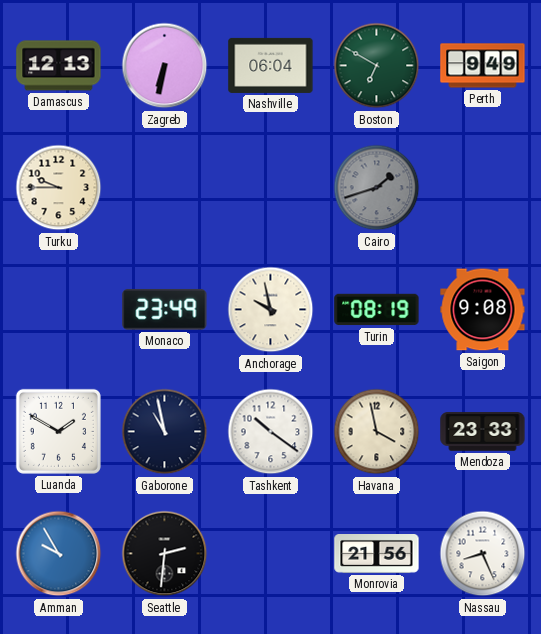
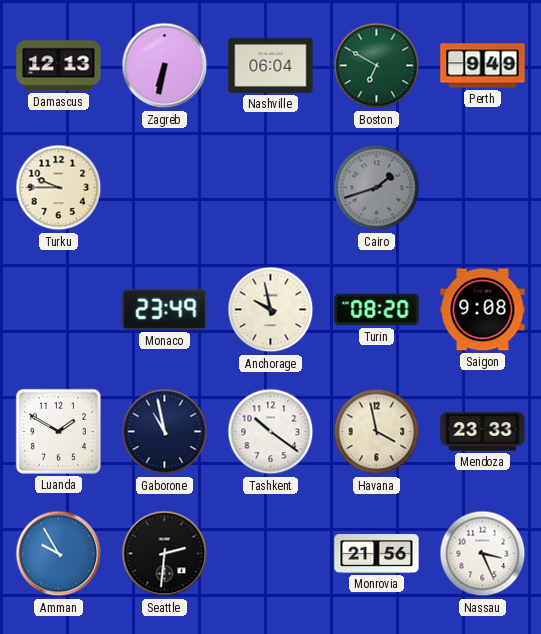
Turin: 08:19 -> 08:20 (377, 310)
Nassau: 8:26 -> 3:26 (483, 554)
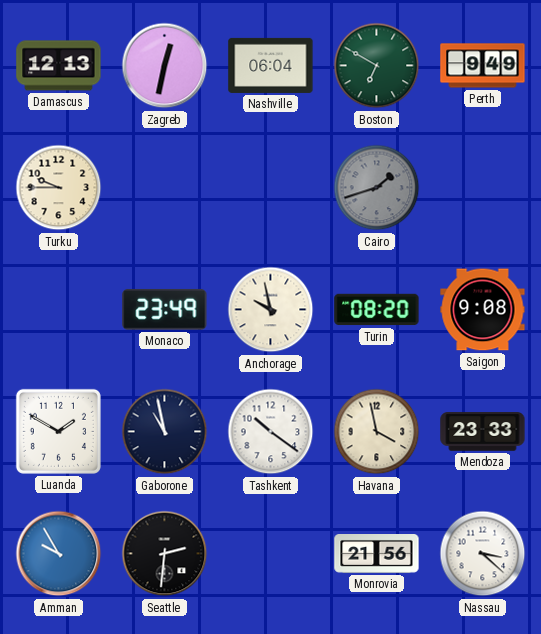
Zagreb: 6:32 -> 12:32 (165, 66)
Nassau: 3:26 -> 3:22 (483, 554)
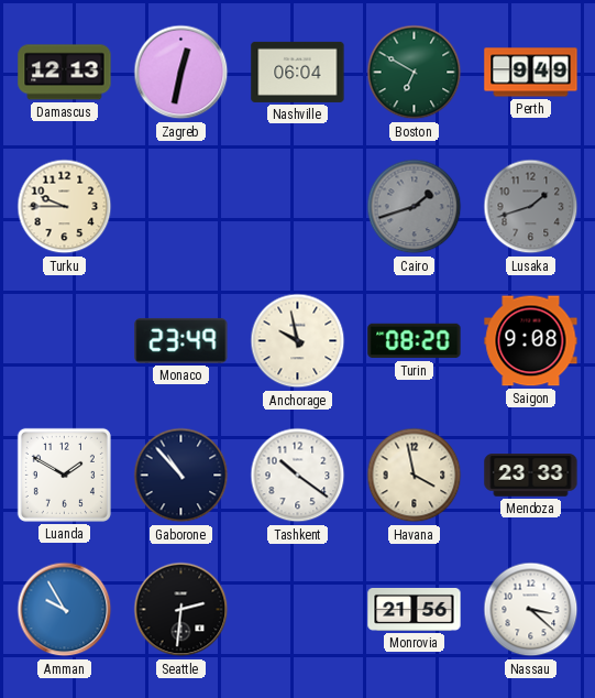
Lusaka: none -> 1:42 (531, 207)
Gaborone: 10:58 -> 10:53 (181, 476)
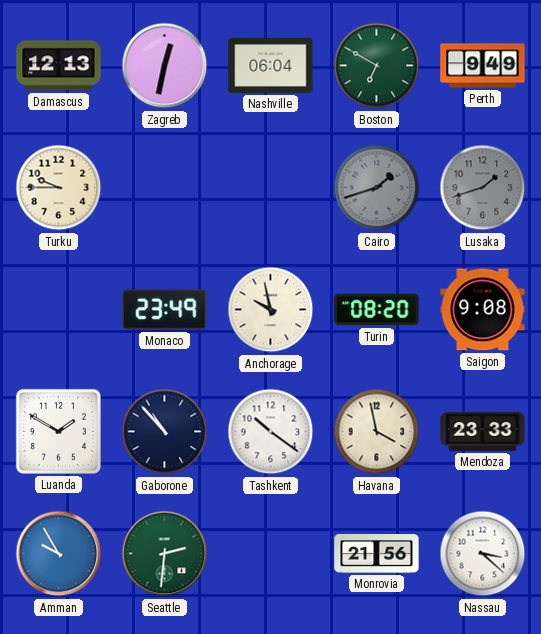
Seattle dial: black -> green (165, 554)
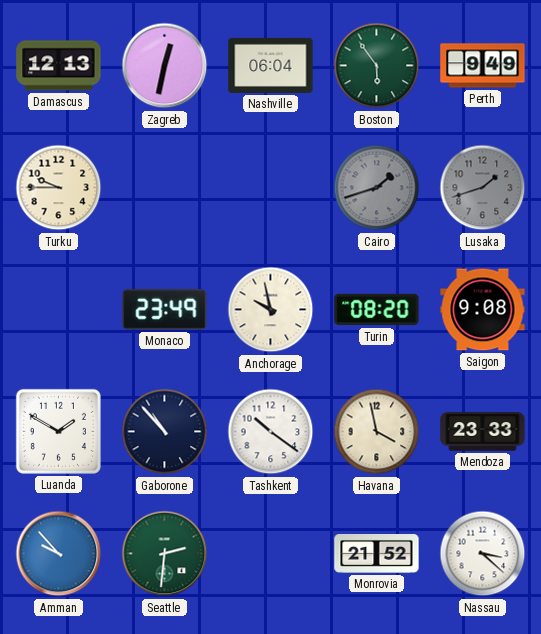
Boston: 6:50 -> 5:54 (377, 66)
Amman: 9:55 -> 9:53 (59, 554)
Monrovia: 21:56 -> 21:52 (377, 554)
